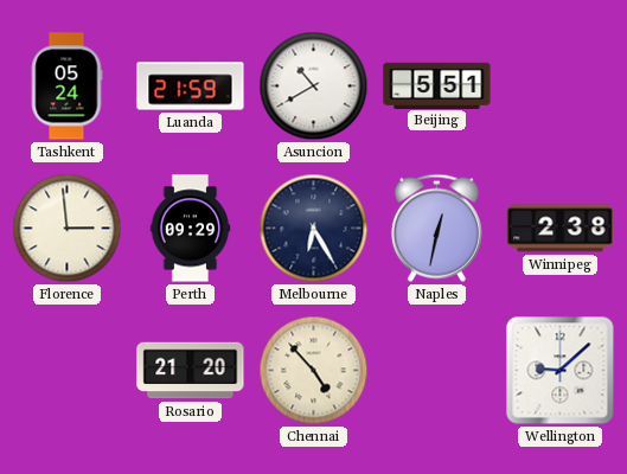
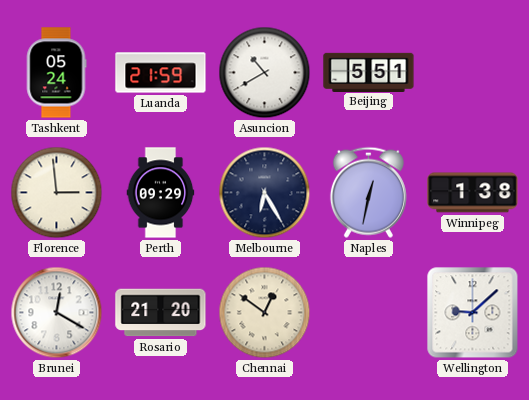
Winnipeg: 2:38 -> 1:38 (473, 193)
Brunei: none -> 12:20 (57, 313)
Chennai: 4:53 -> 12:51 (265, 313)
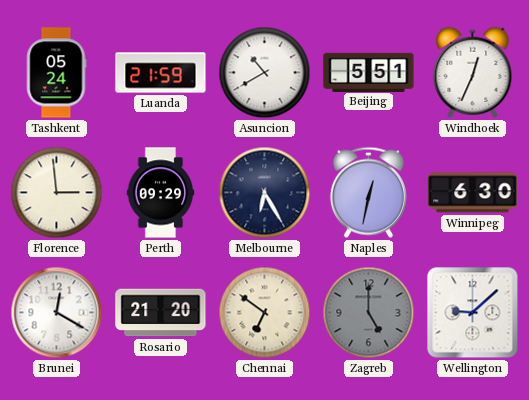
Windhoek: none -> 12:34 (473, 72)
Winnipeg: 1:38 -> 6:30 (473, 193)
Chennai: 12:51 -> 6:51 (265, 313)
Zagreb: none -> 5:00 (369, 313)
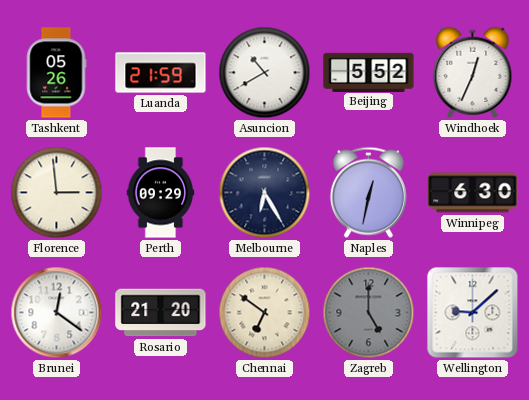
Tashkent: 05:24 -> 05:26 (56, 73)
Beijing: 5:51 -> 5:52 (369, 72)
Brunei: 12:20 -> 12:21 (57, 313)
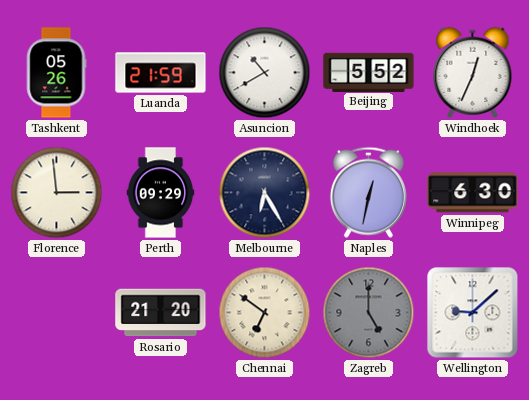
Brunei: 12:21 -> none (57, 313)
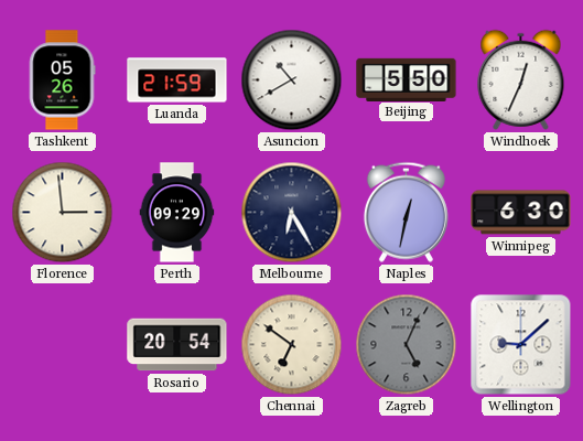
Beijing: 5:52 -> 5:50 (407, 79)
Rosario: 21:20 -> 20:54 (177, 345)
Zagreb: 5:00 -> 5:04 (407, 345)
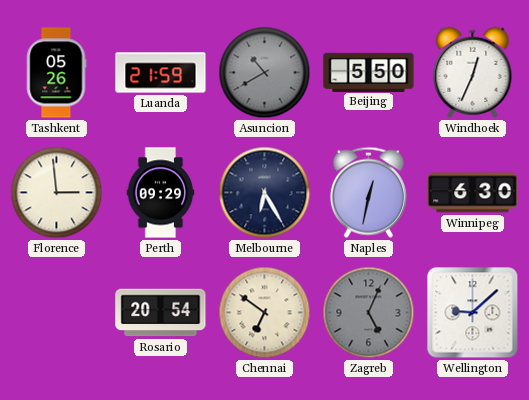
Asuncion dial: white -> grey (265, 73)
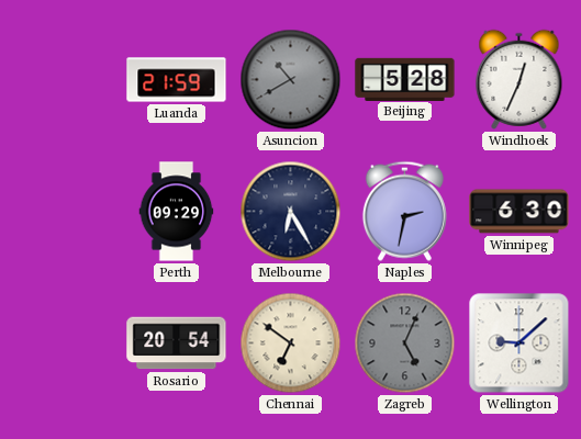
Tashkent: 05:26 -> none (56, 73)
Beijing: 5:50 -> 5:28 (405, 79)
Florence: 2:59 -> none (57, 193)
Naples: 12:32 -> 2:32 (404, 211)
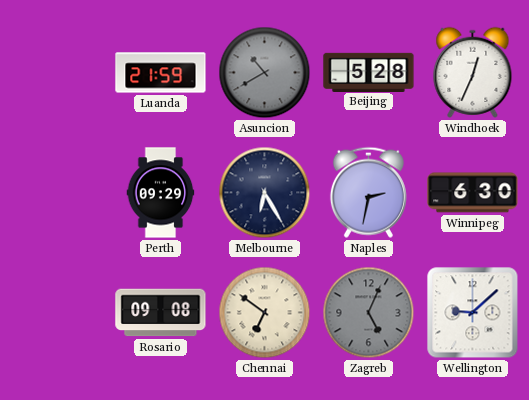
Rosario: 20:54 -> 09:08 (161, 313)
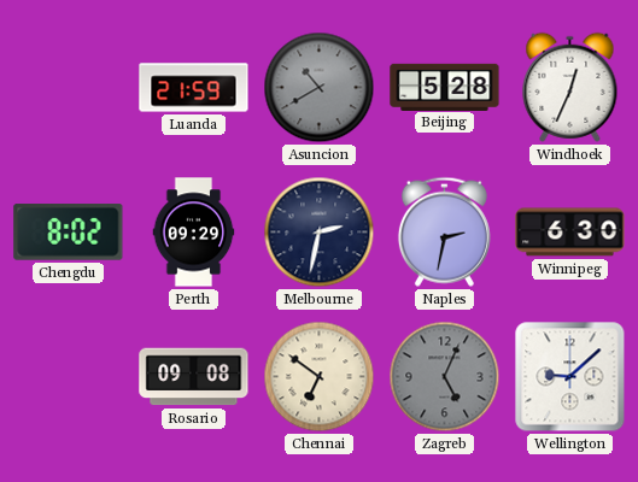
Chengdu: none -> 8:02 (69, 233)
Melbourne: 6:25 -> 2:32 (320, 233)
